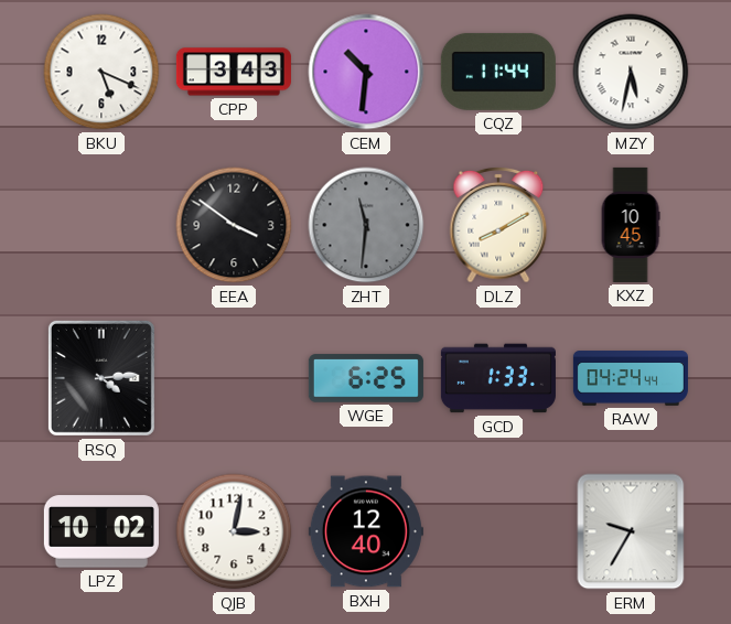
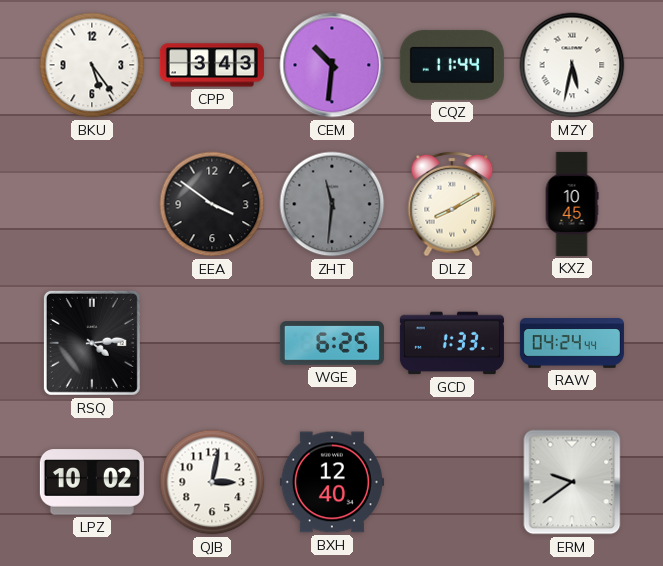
BKU: 5:19 -> 5:24 (92, 65)
ERM: 9:35 -> 9:39 (572, 482)
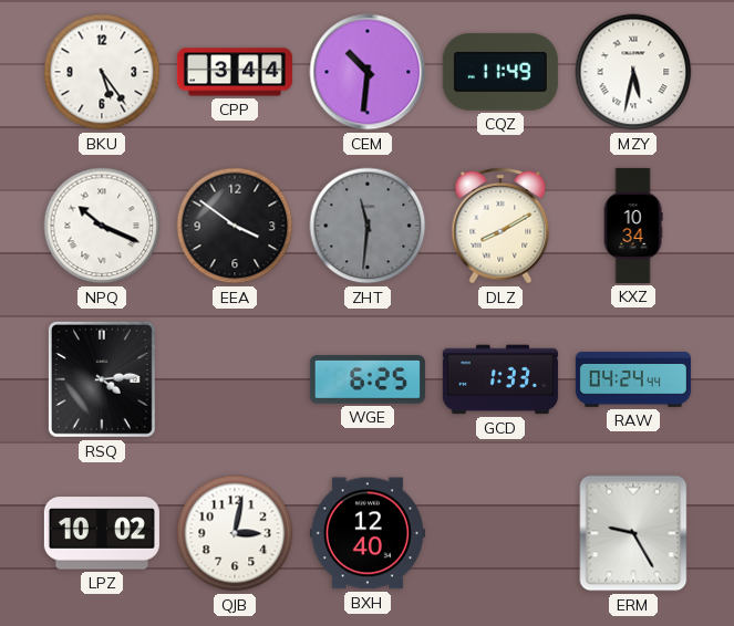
CPP: 3:43 -> 3:44 (235, 72)
CQZ: 11:44 -> 11:49 (500, 72)
NPQ: none -> 10:19 (102, 226)
KXZ: 10:45 -> 10:34 (633, 226)
ERM: 9:39 -> 9:25 (633, 533)
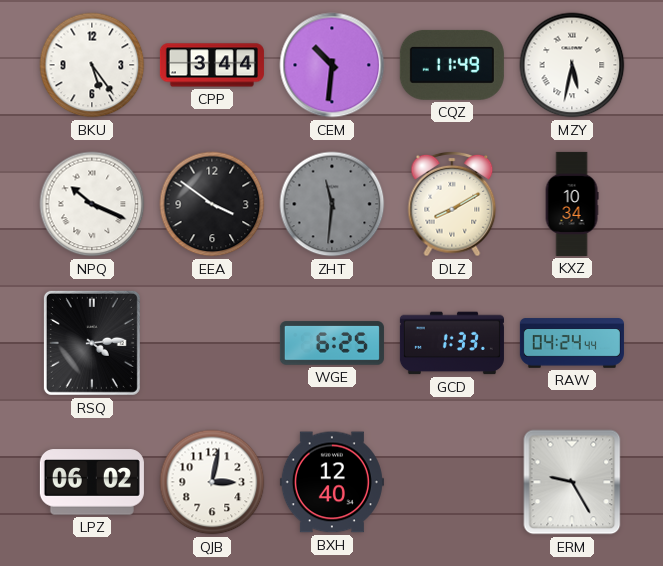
LPZ: 10:02 -> 06:02 (92, 482)
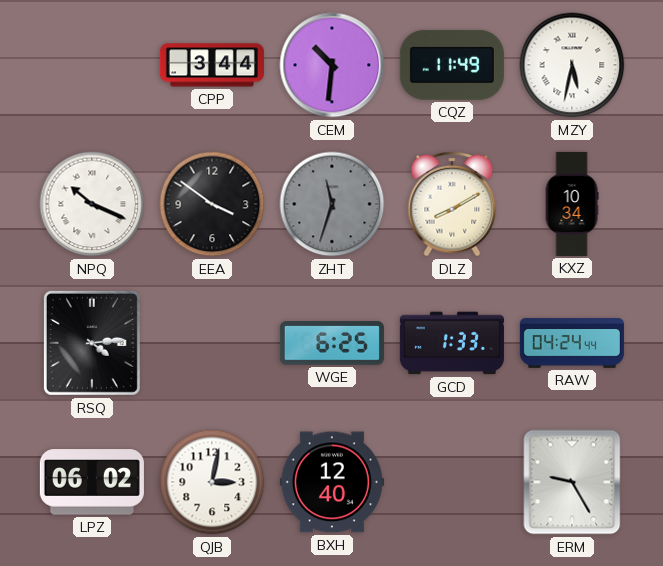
BKU: 5:24 -> none (92, 65)
ZHT: 11:31 -> 11:33 (332, 204)
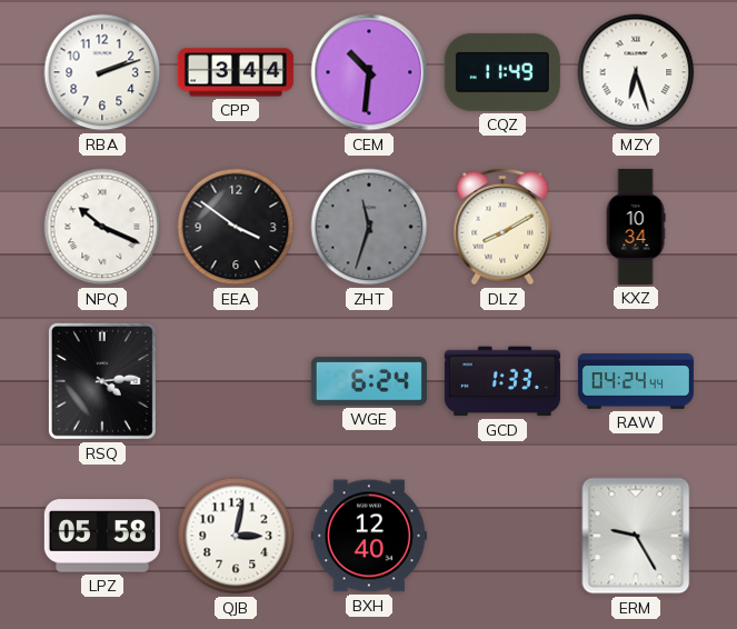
RBA: none -> 2:12 (102, 72)
MZY: 5:32 -> 6:27 (636, 72)
WGE: 6:25 -> 6:24 (369, 381)
LPZ: 06:02 -> 05:58 (102, 536)
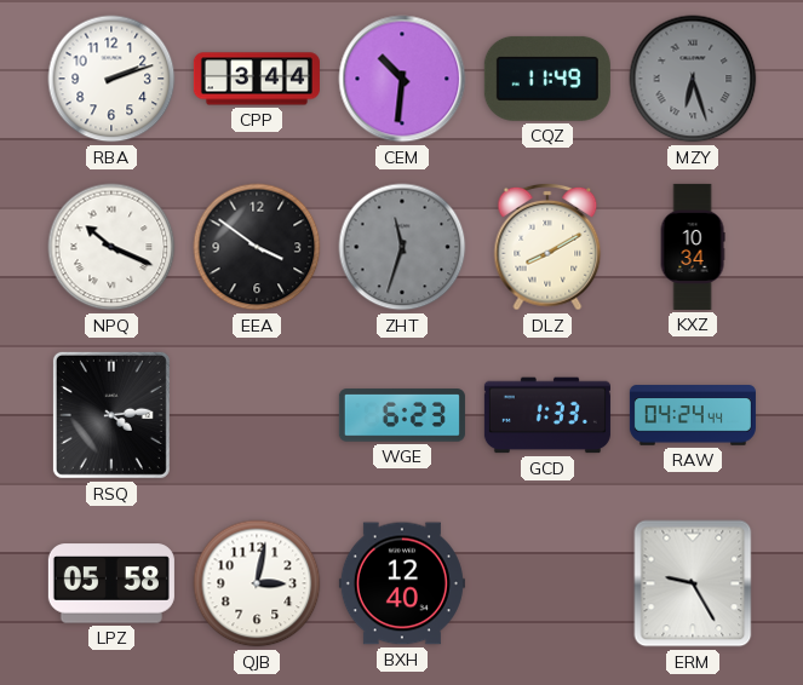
MZY dial: white -> grey (693, 79)
WGE: 6:24 -> 6:23 (402, 415)
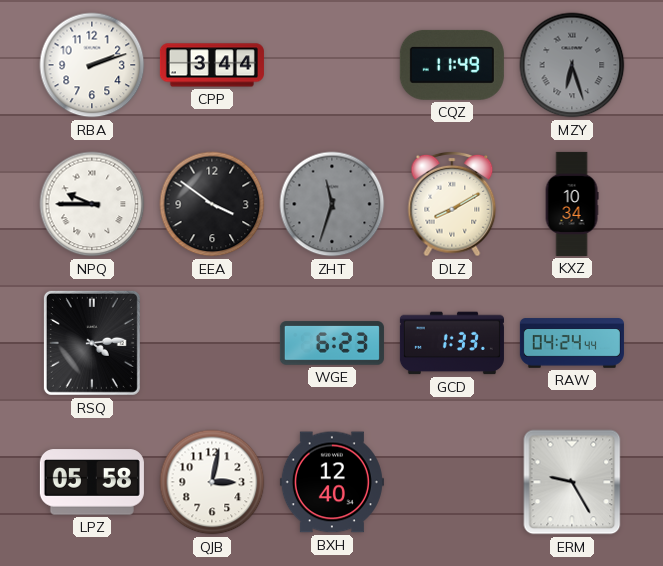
CEM: 10:31 -> none (402, 79)
NPQ: 10:19 -> 9:45 (92, 204)
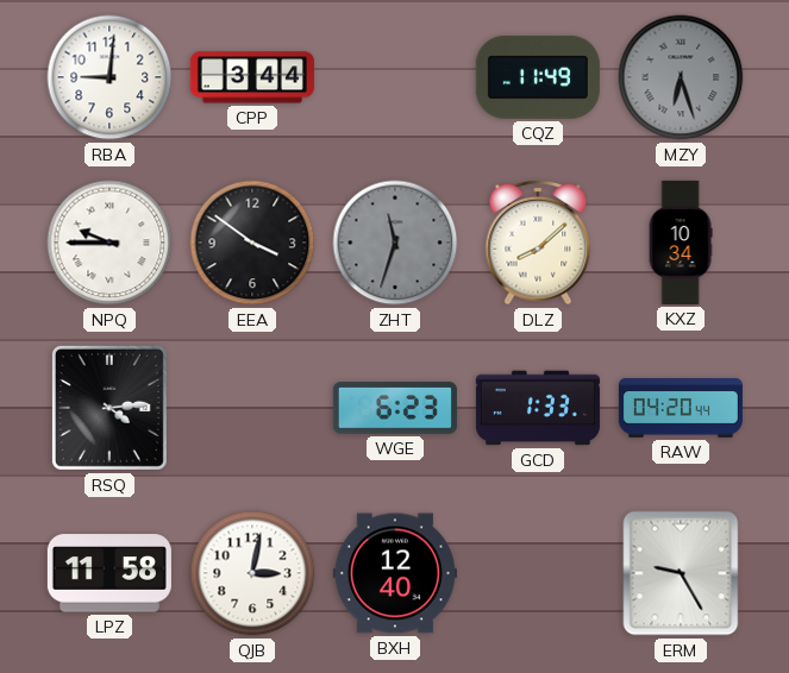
RBA: 2:12 -> 9:01 (109, 77)
DLZ: 8:10 -> 8:08 (538, 243)
RAW: 04:24 -> 04:20 (681, 408)
LPZ: 05:58 -> 11:58 (109, 573)
